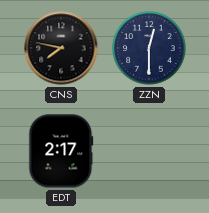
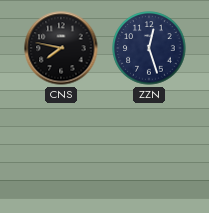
ZZN: 12:30 -> 12:27 (149, 48)
EDT: 2:17 -> none (61, 151)
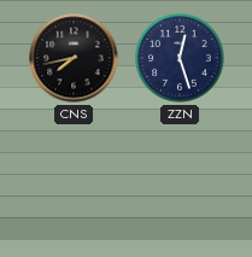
CNS: 7:47 -> 7:43 (74, 58)
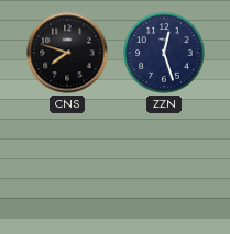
CNS: 7:43 -> 7:48 (67, 53)
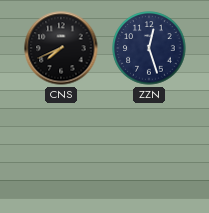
CNS: 7:48 -> 7:41 (61, 48)
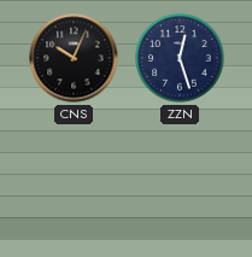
CNS: 7:41 -> 10:04 (74, 58)
